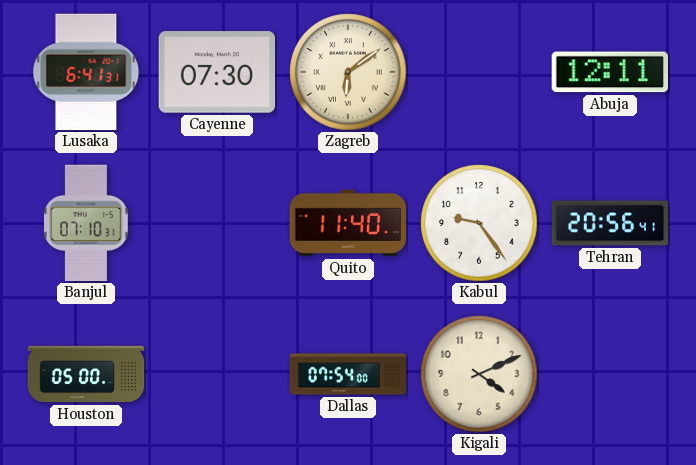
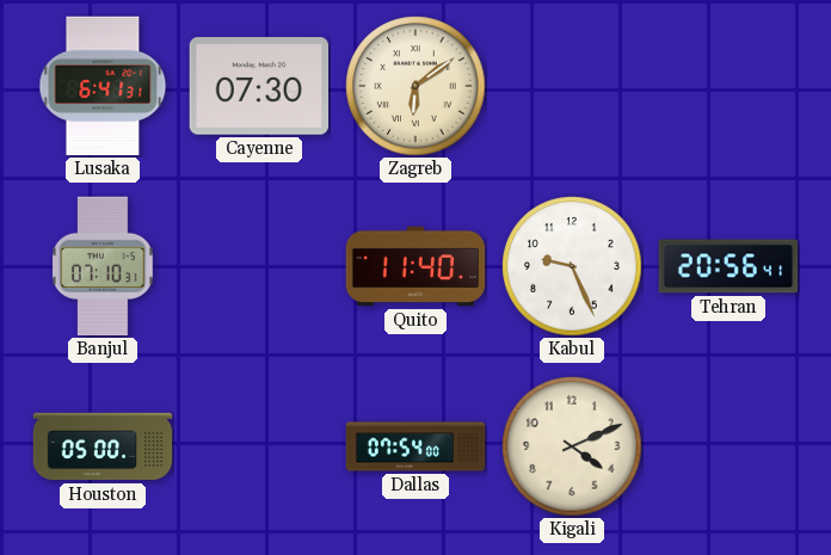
Abuja: 12:11 -> none (609, 72)
Kabul: 9:24 -> 9:26 (572, 266)
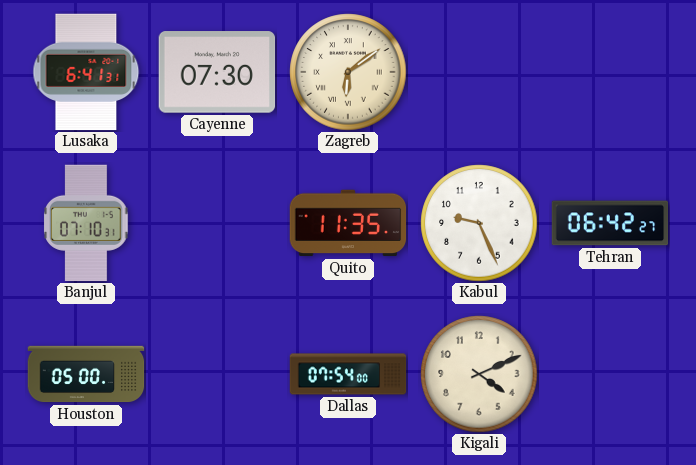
Quito: 11:40 -> 11:35 (348, 223)
Tehran: 20:56 -> 06:42 (610, 223)
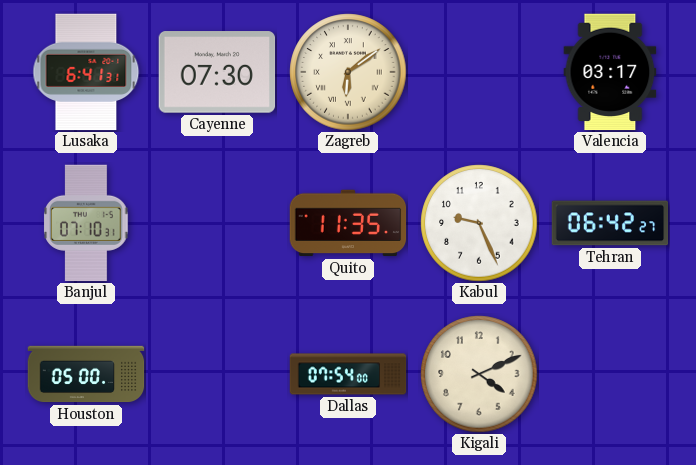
Valencia: none -> 03:17 (610, 72)
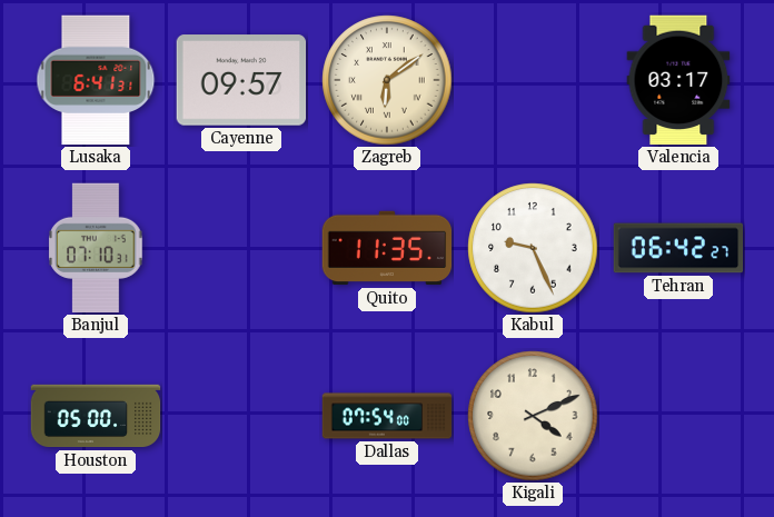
Cayenne: 07:30 -> 09:57 (241, 80)
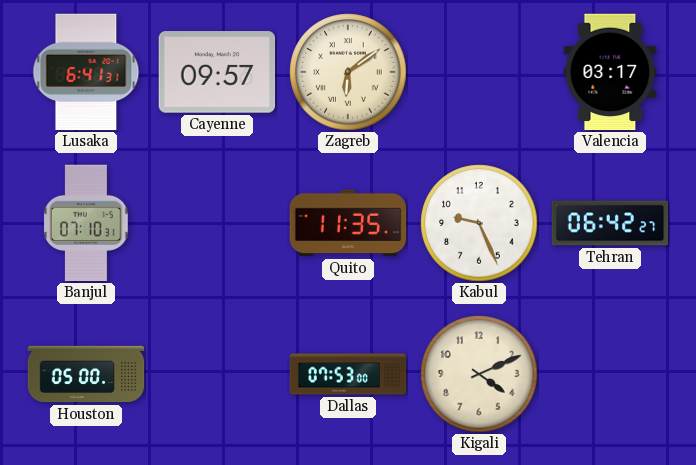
Dallas: 07:54 -> 07:53 (348, 374)
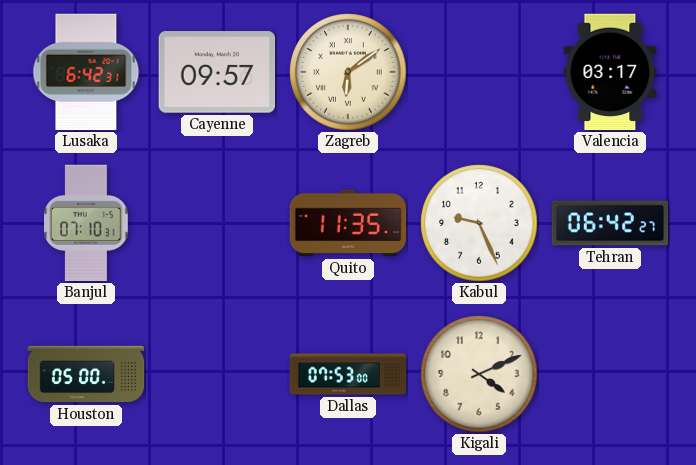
Lusaka: 6:41 -> 6:42 (86, 72)
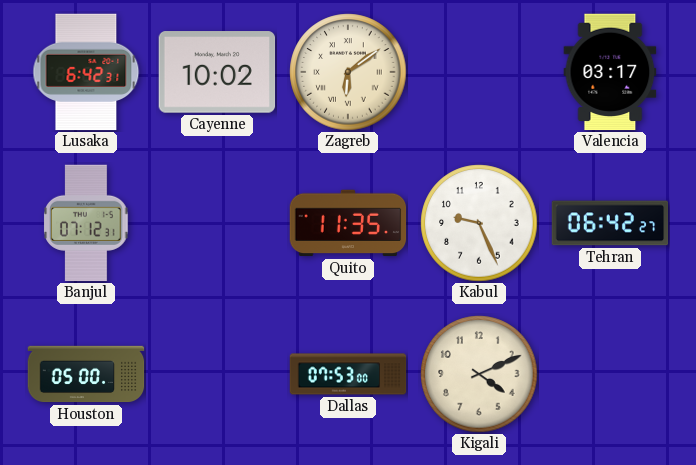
Cayenne: 09:57 -> 10:02 (217, 72)
Banjul: 07:10 -> 07:12 (86, 223)
